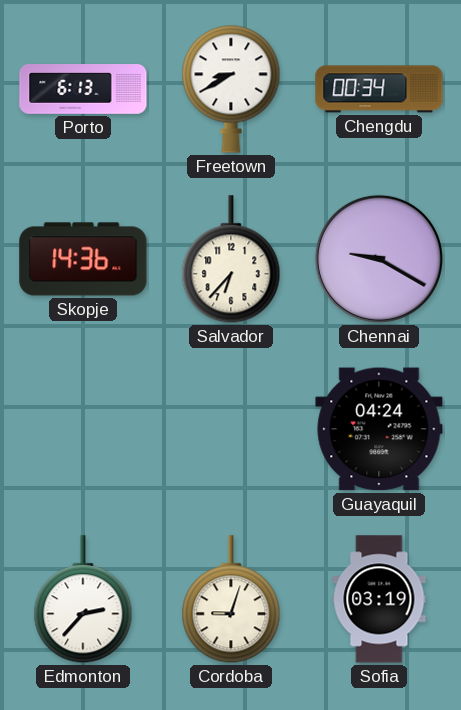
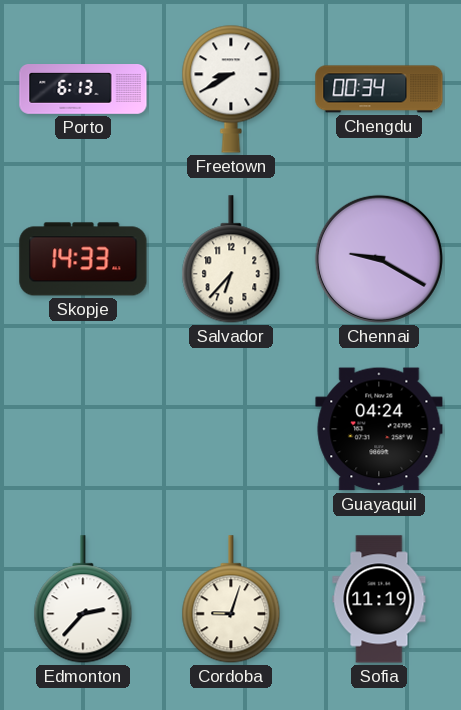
Skopje: 14:36 -> 14:33 (83, 259)
Sofia: 03:19 -> 11:19 (379, 599)
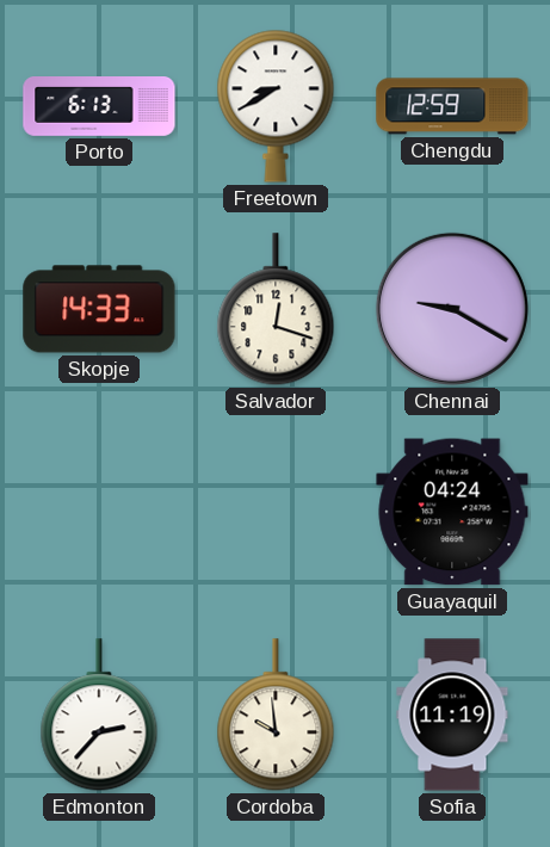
Chengdu: 00:34 -> 12:59 (452, 106)
Salvador: 6:37 -> 12:18 (276, 310)
Cordoba: 9:03 -> 9:59 (276, 716)
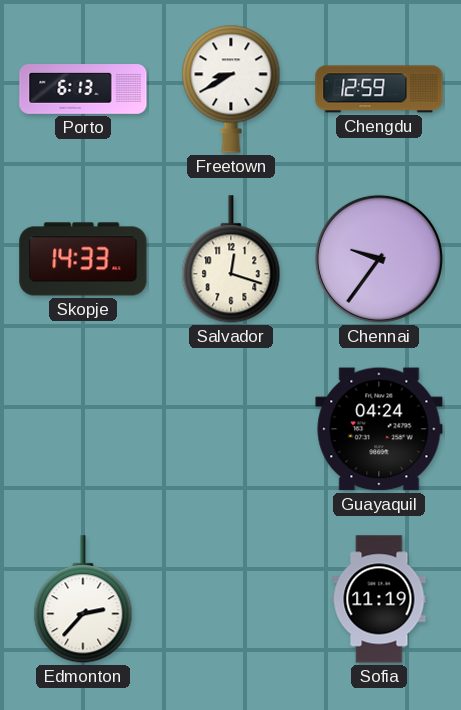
Chennai: 9:20 -> 9:36 (379, 259)
Cordoba: 9:59 -> none (276, 716)
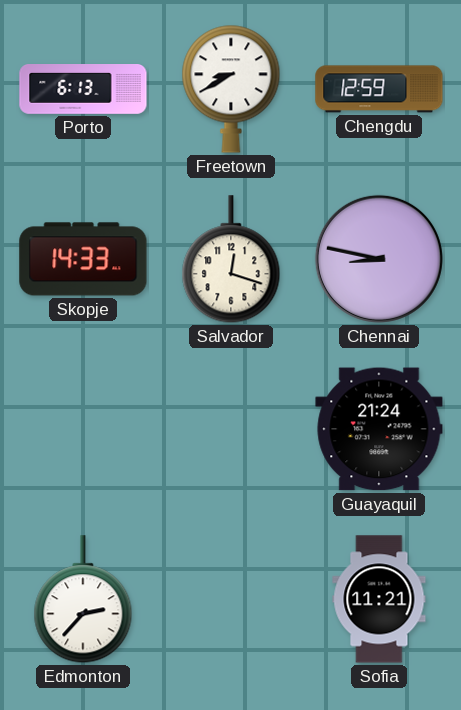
Chennai: 9:36 -> 8:47 (379, 259)
Guayaquil: 04:24 -> 21:24 (379, 429)
Sofia: 11:19 -> 11:21 (379, 599)
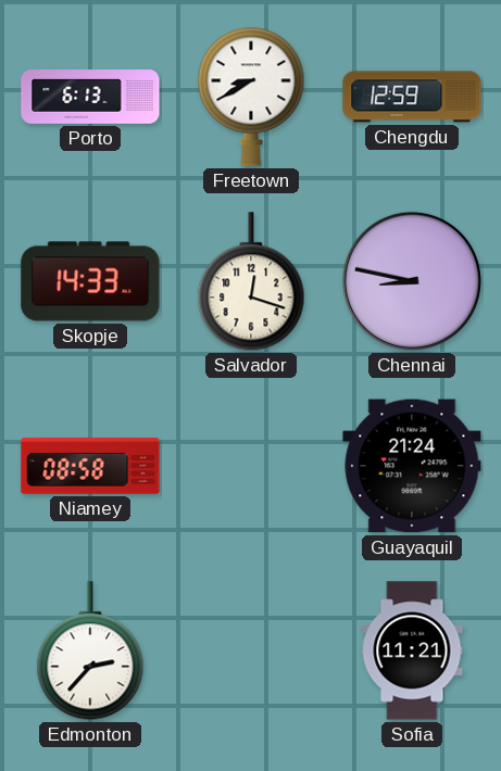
Niamey: none -> 08:58 (90, 466)
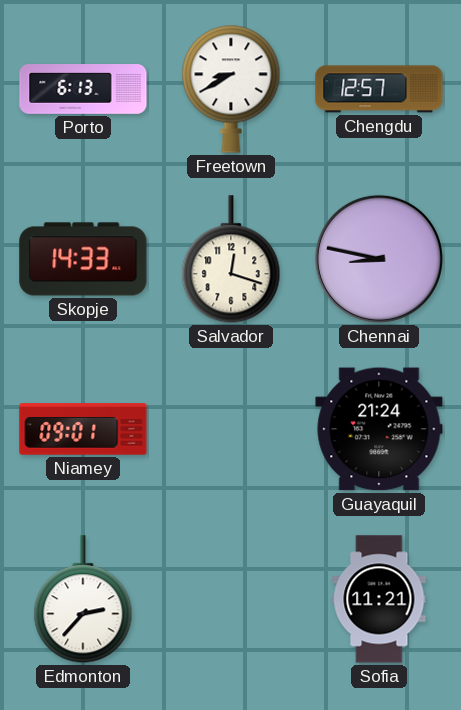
Chengdu: 12:59 -> 12:57 (379, 89)
Niamey: 08:58 -> 09:01 (83, 429)
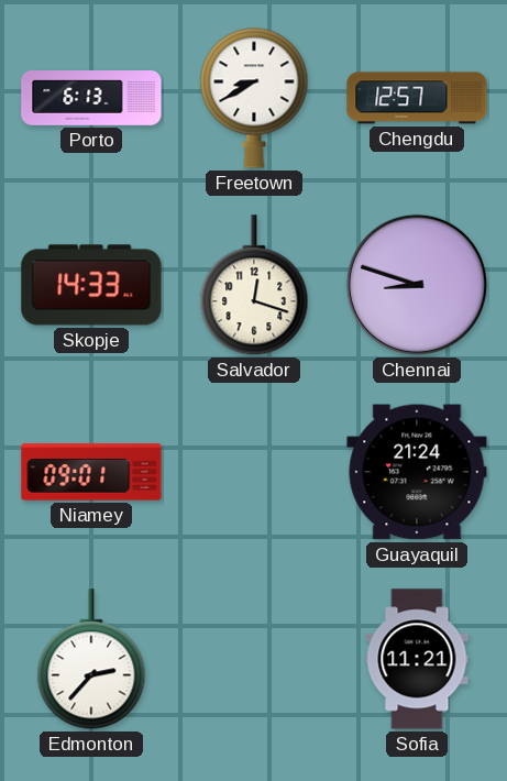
Chennai: 8:47 -> 8:48 (417, 285)
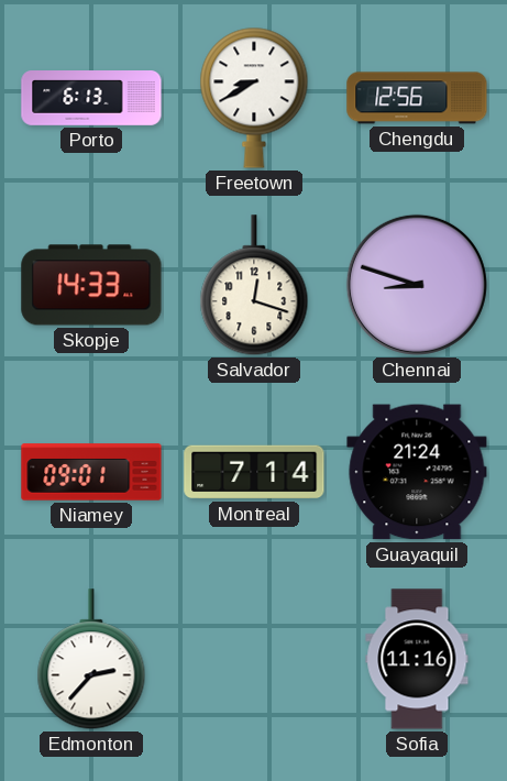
Chengdu: 12:57 -> 12:56 (417, 98)
Montreal: none -> 7:14 (254, 472)
Sofia: 11:21 -> 11:16 (417, 659)
